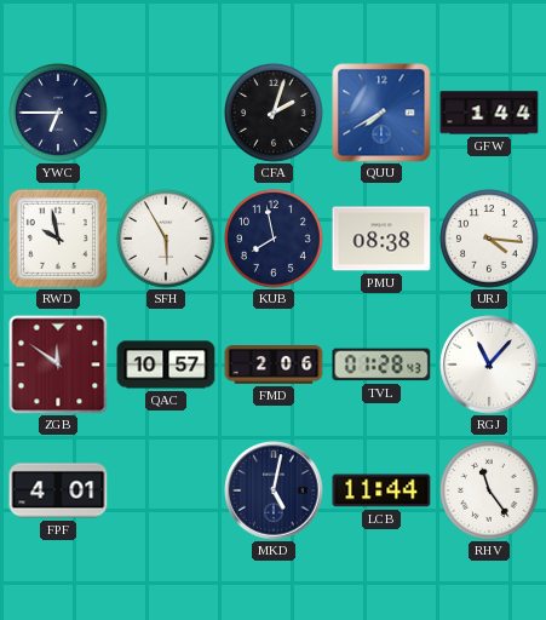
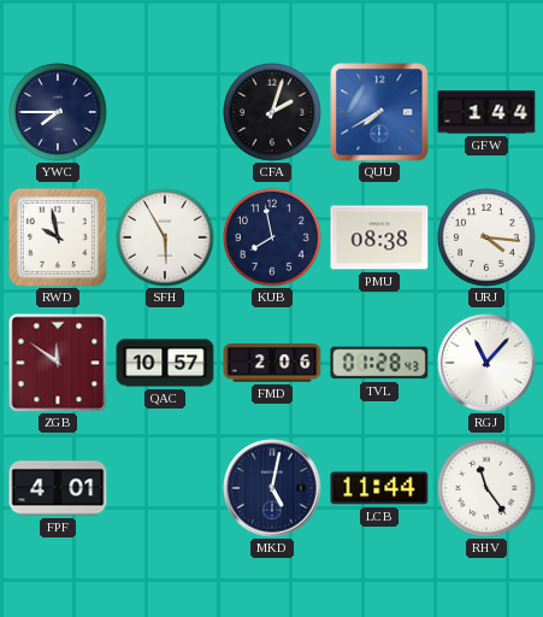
YWC: 6:45 -> 7:45 (58, 112)
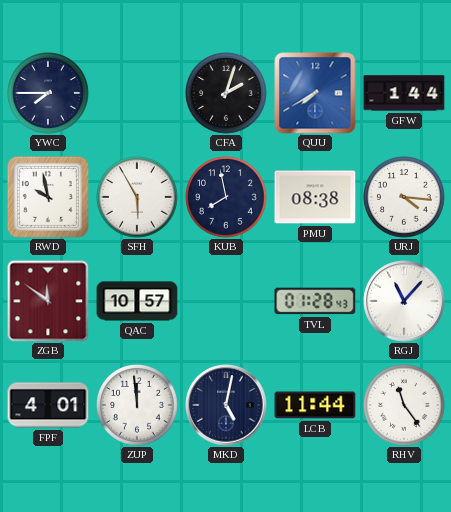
FMD: 2:06 -> none (272, 363)
ZUP: none -> 11:59 (137, 405)
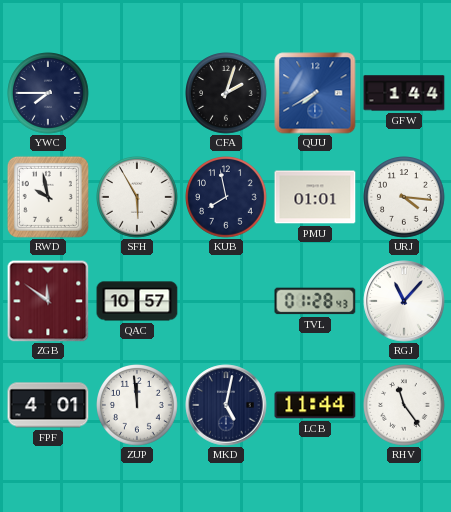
PMU: 08:38 -> 01:01 (315, 197)
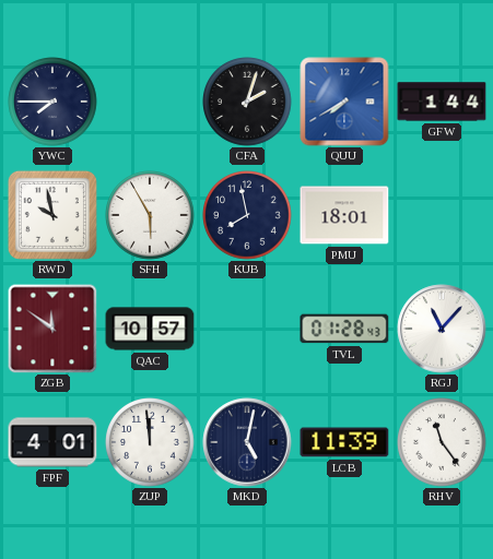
PMU: 01:01 -> 18:01 (344, 215)
URJ: 4:16 -> none (404, 197)
LCB: 11:44 -> 11:39 (344, 442)
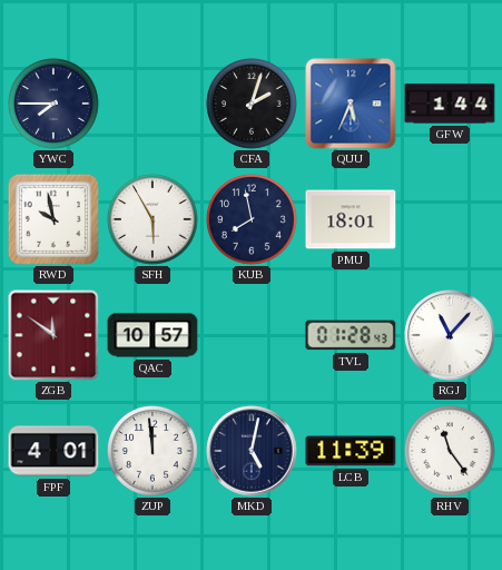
QUU: 7:40 -> 5:34 (351, 104)
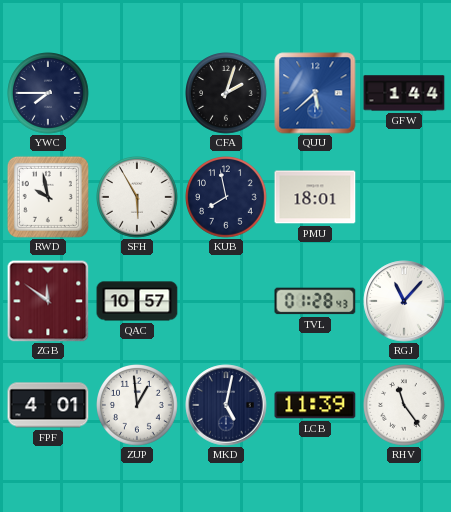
QUU: 5:34 -> 5:38 (315, 93)
ZUP: 11:59 -> 12:59 (137, 405)
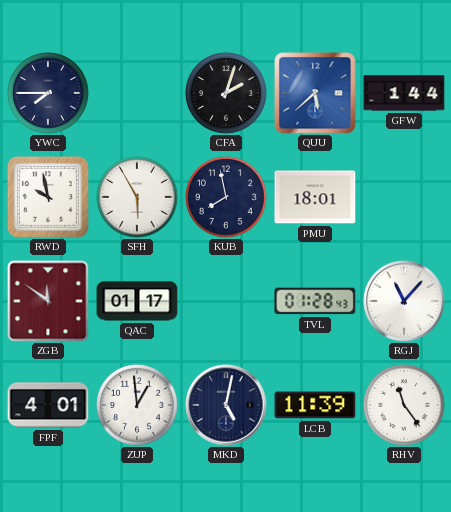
QAC: 10:57 -> 01:17 (137, 301)
